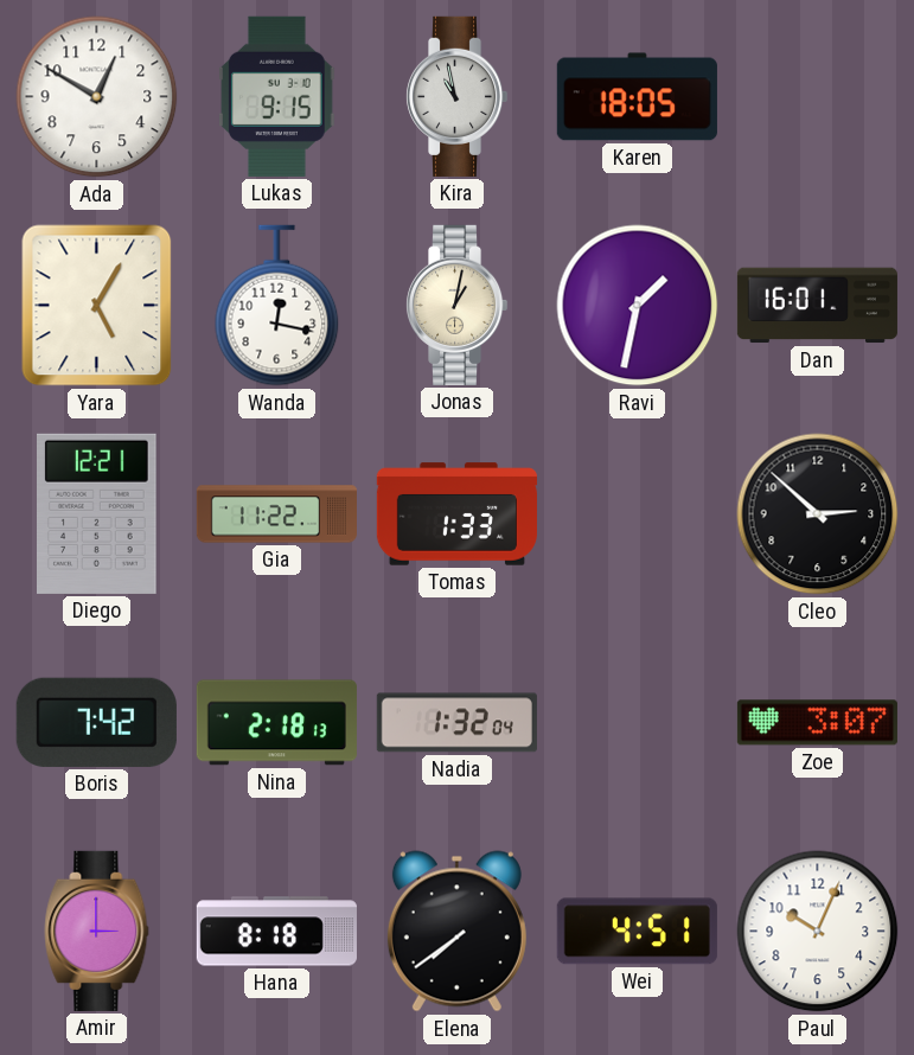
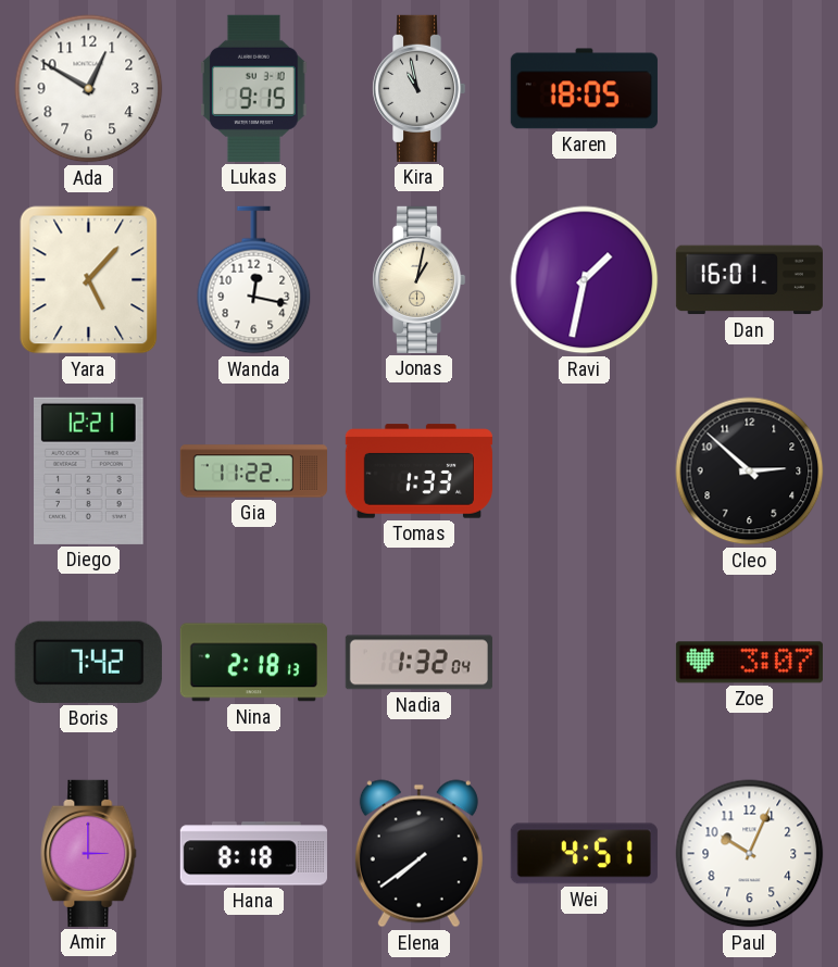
Yara: 5:05 -> 5:07 (89, 280)
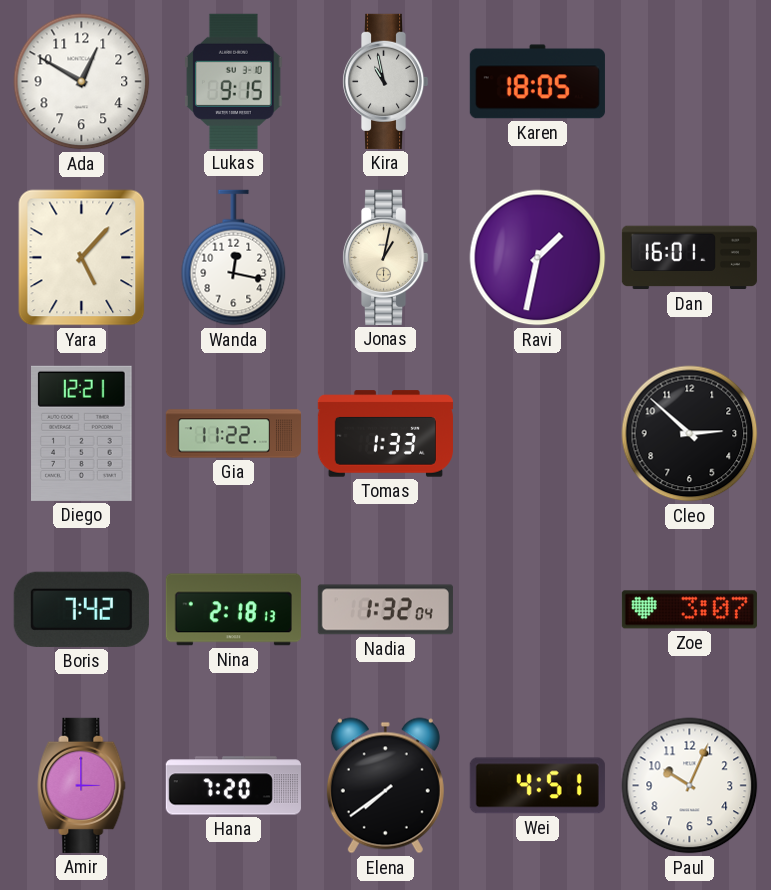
Hana: 8:18 -> 7:20 (233, 786)
